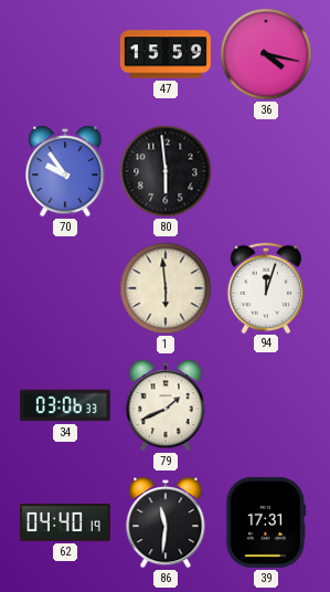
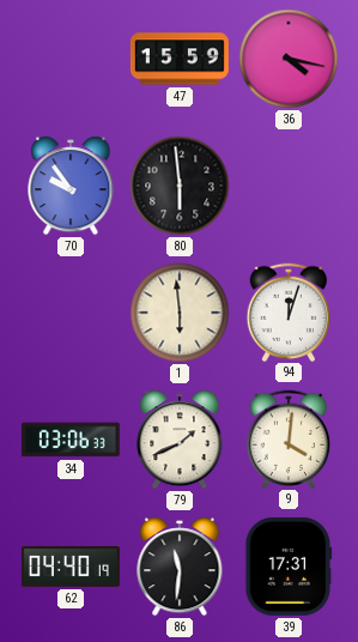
9: none -> 4:01 (287, 438)
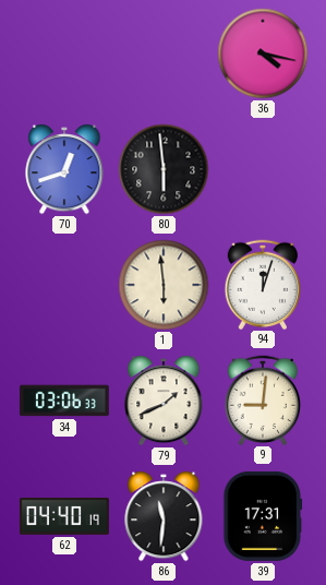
47: 15:59 -> none (180, 59)
70: 9:54 -> 12:42 (64, 169)
9: 4:01 -> 9:01 (262, 399)
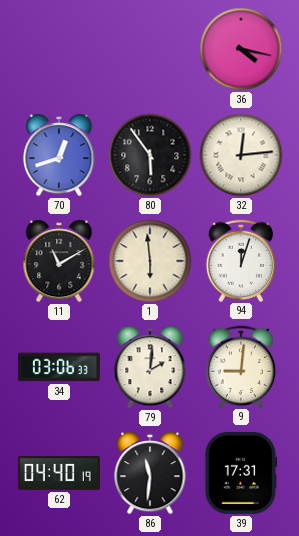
80: 5:59 -> 5:54 (150, 155)
32: none -> 12:14 (241, 155)
11: none -> 11:10 (59, 261)
79: 1:41 -> 2:01 (150, 367)
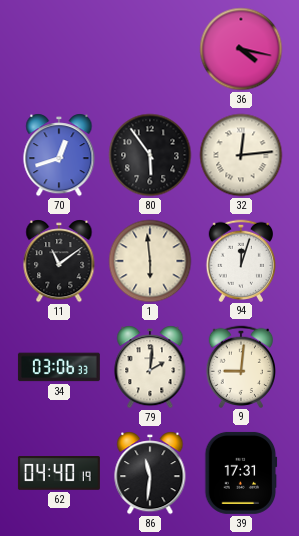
11: 11:10 -> 11:09 (59, 261)
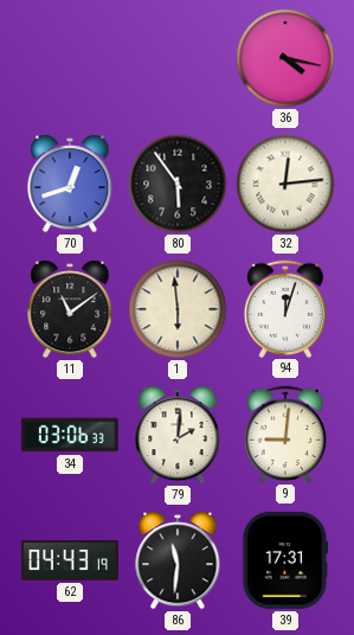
62: 04:40 -> 04:43 (70, 562)
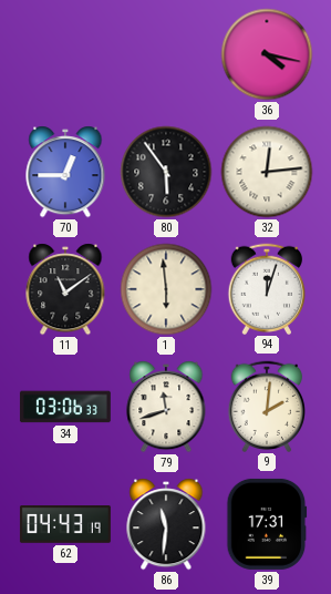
70: 12:42 -> 12:45 (65, 172)
79: 2:01 -> 11:42 (166, 407)
9: 9:01 -> 2:01 (266, 406)
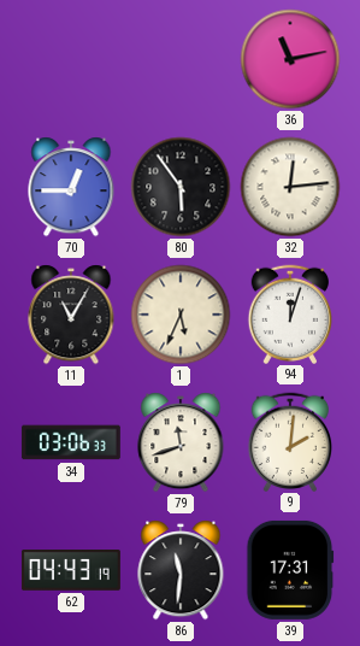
36: 4:17 -> 11:13 (290, 59)
11: 11:09 -> 11:05 (71, 315)
1: 5:59 -> 5:34 (181, 315)
